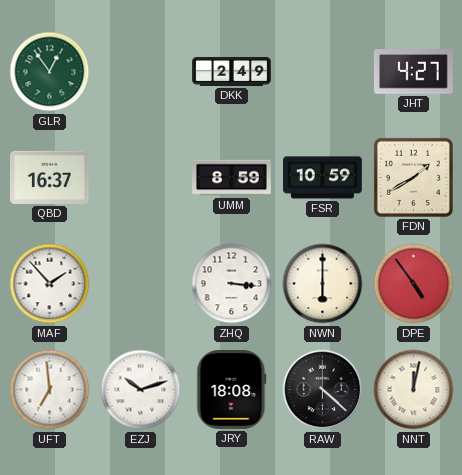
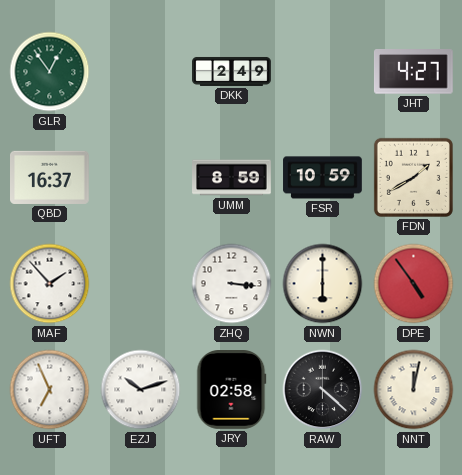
UFT: 6:59 -> 6:56 (50, 390)
JRY: 18:08 -> 02:58 (232, 390)
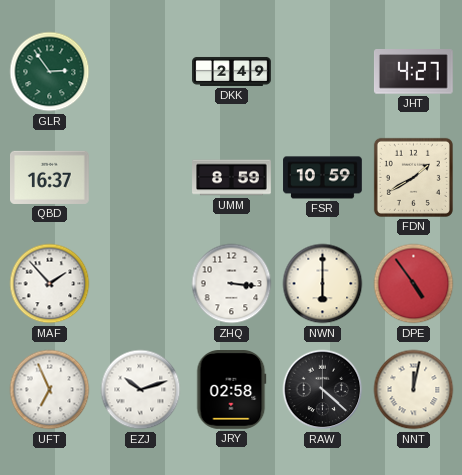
GLR: 12:54 -> 2:54 (50, 72)
